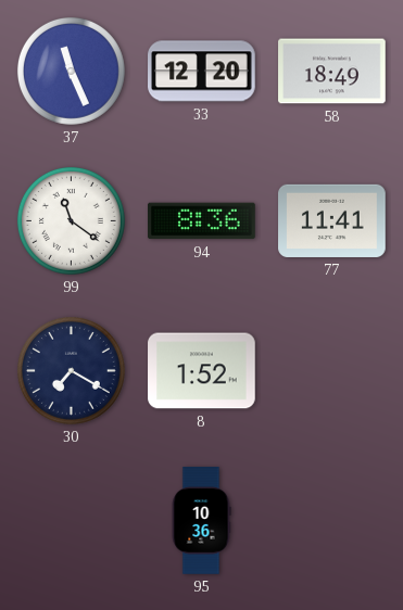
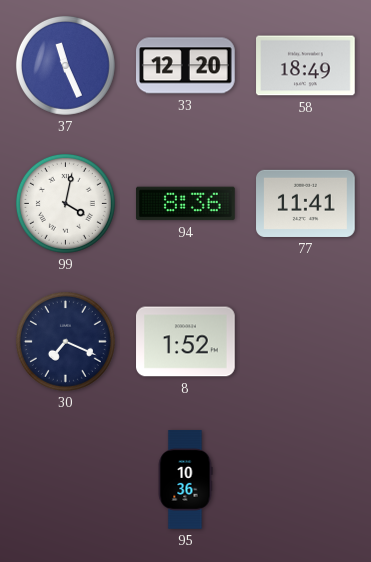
99: 11:21 -> 4:02 (65, 203)
30: 7:20 -> 7:19 (65, 341)
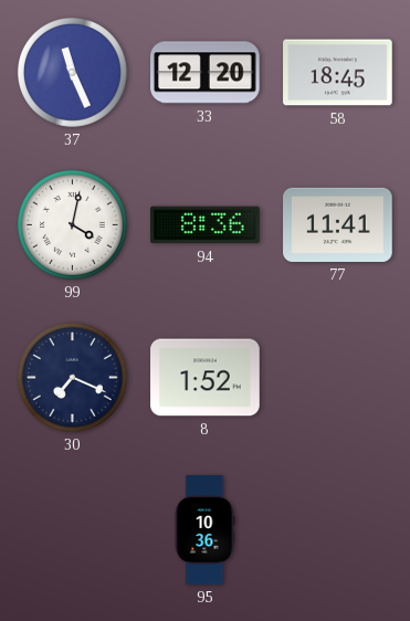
58: 18:49 -> 18:45 (338, 73)
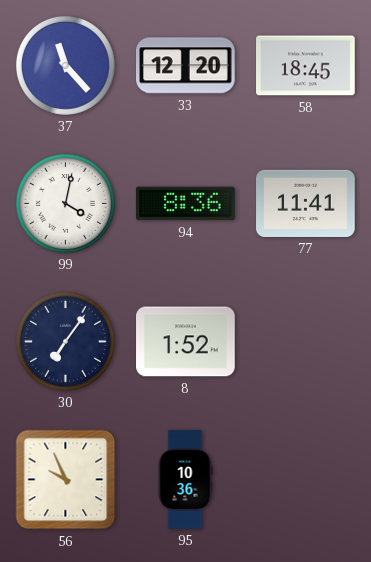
37: 11:26 -> 11:23 (65, 65)
30: 7:19 -> 7:06 (65, 341)
56: none -> 9:56 (66, 480)
